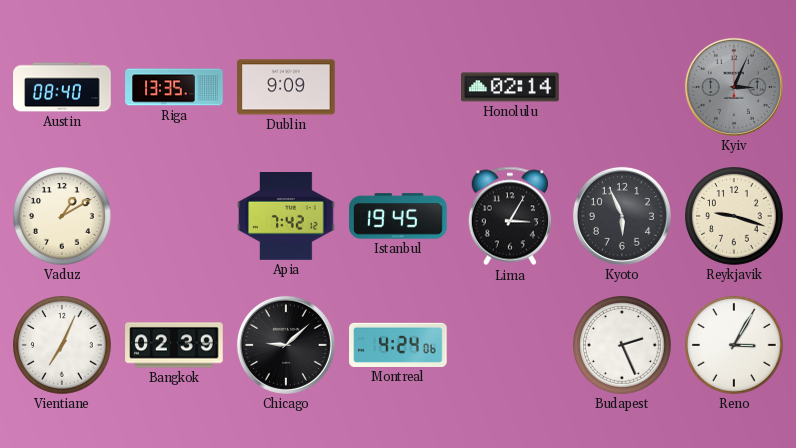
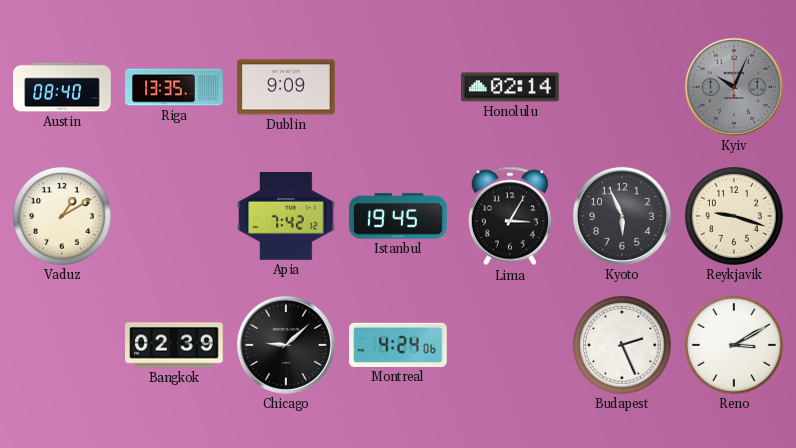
Kyiv: 3:04 -> 10:04 (734, 87)
Vientiane: 7:04 -> none (63, 346)
Reno: 3:05 -> 3:10 (735, 346)
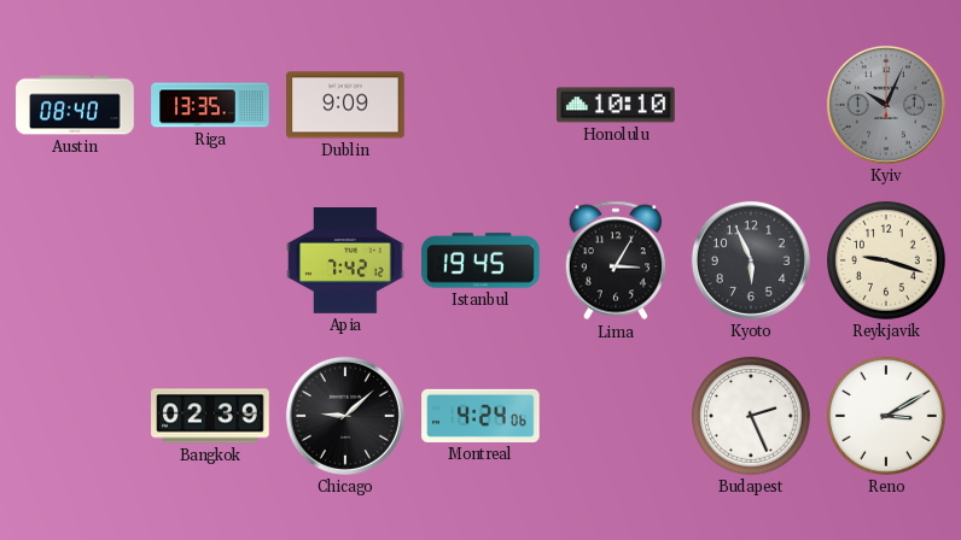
Honolulu: 02:14 -> 10:10 (616, 105)
Vaduz: 1:10 -> none (63, 217)
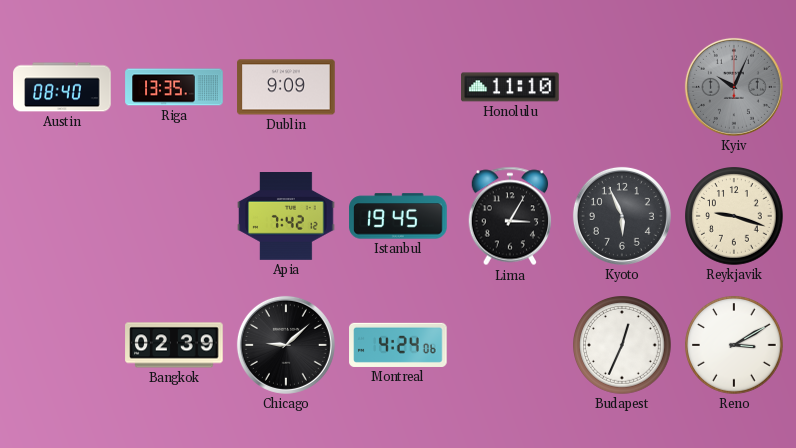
Honolulu: 10:10 -> 11:10 (510, 87)
Budapest: 2:26 -> 12:34 (623, 346)
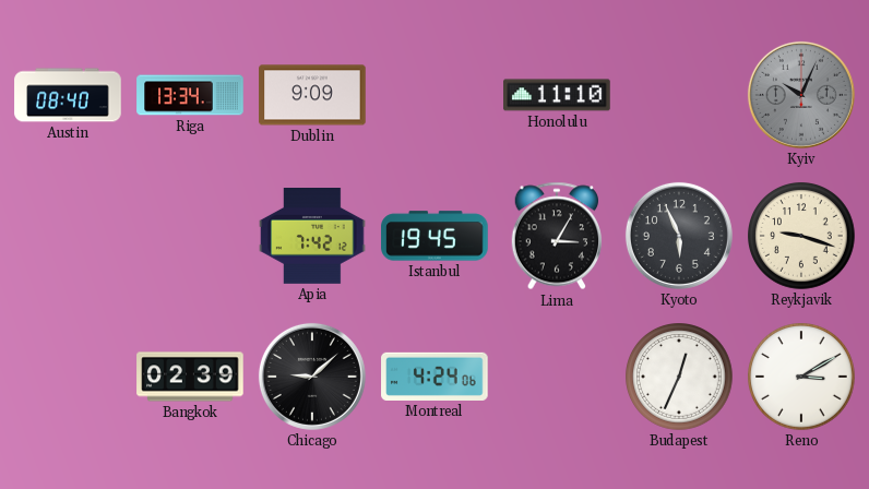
Riga: 13:35 -> 13:34 (190, 95)
